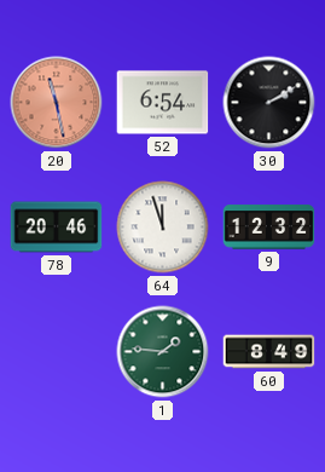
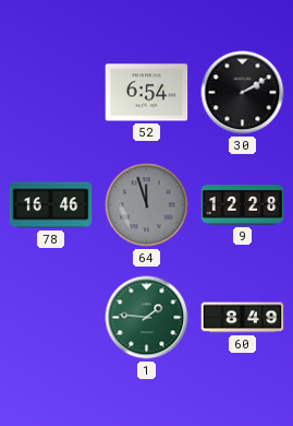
20: 11:28 -> none (57, 103)
78: 20:46 -> 16:46 (51, 205)
64 dial: white -> grey (147, 205)
9: 12:32 -> 12:28 (243, 205)
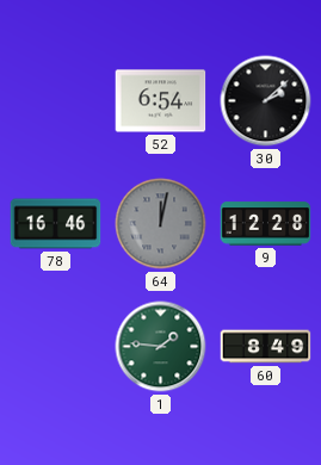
30: 2:10 -> 2:08 (266, 101)
64: 11:57 -> 12:02 (161, 224)
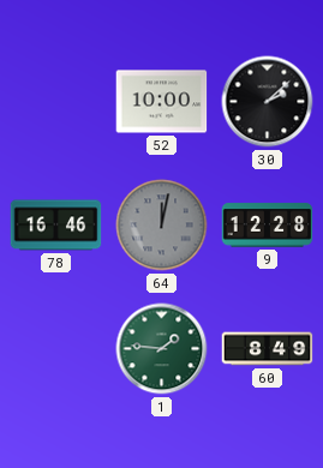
52: 6:54 -> 10:00 (162, 102)
